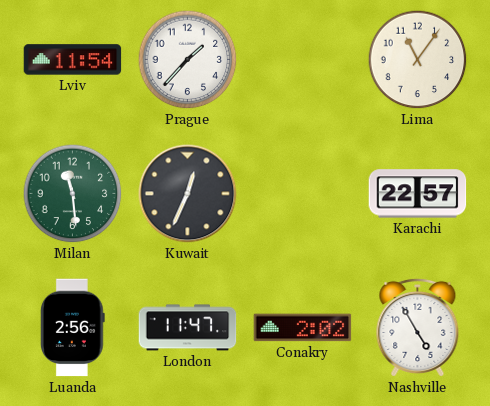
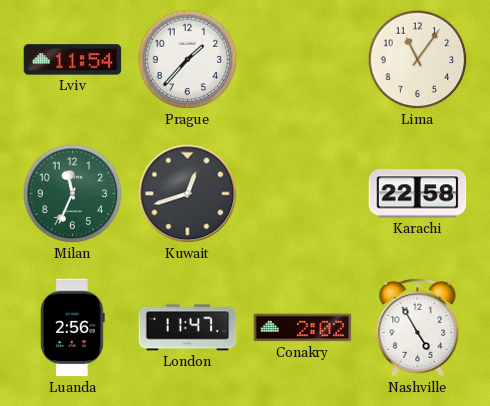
Milan: 11:29 -> 11:34 (73, 194)
Kuwait: 12:34 -> 12:42 (188, 194)
Karachi: 22:57 -> 22:58 (418, 194)
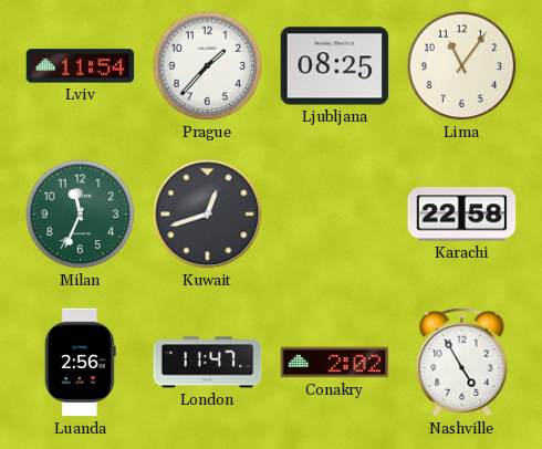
Ljubljana: none -> 08:25 (335, 66)
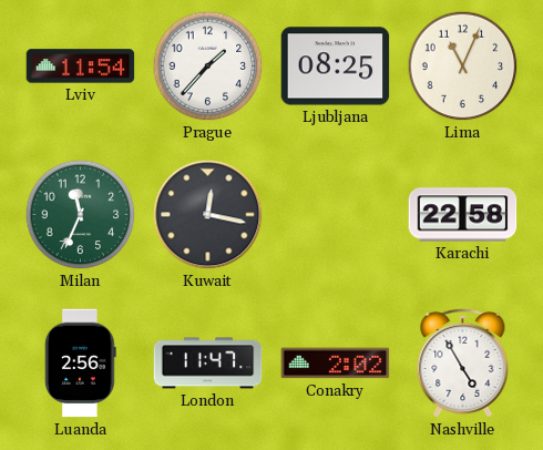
Lima: 11:06 -> 11:04 (463, 67)
Kuwait: 12:42 -> 12:17 (208, 215)
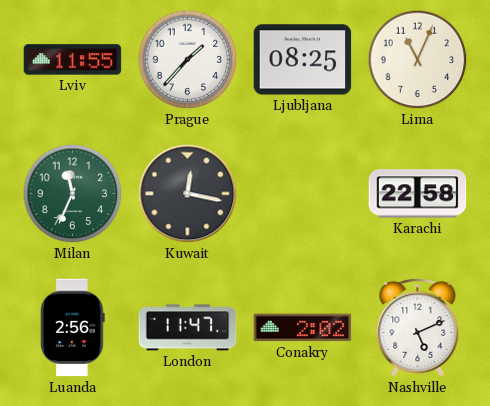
Lviv: 11:54 -> 11:55 (73, 60)
Nashville: 4:55 -> 5:11 (418, 327)
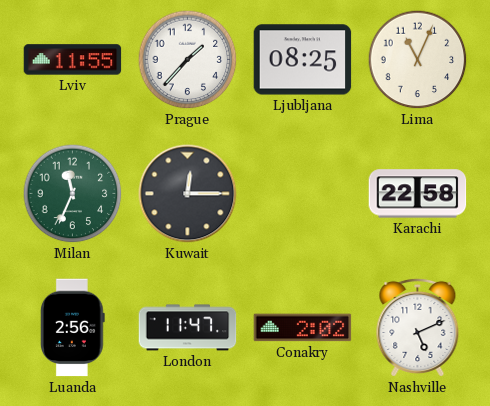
Kuwait: 12:17 -> 12:15 (188, 194)
